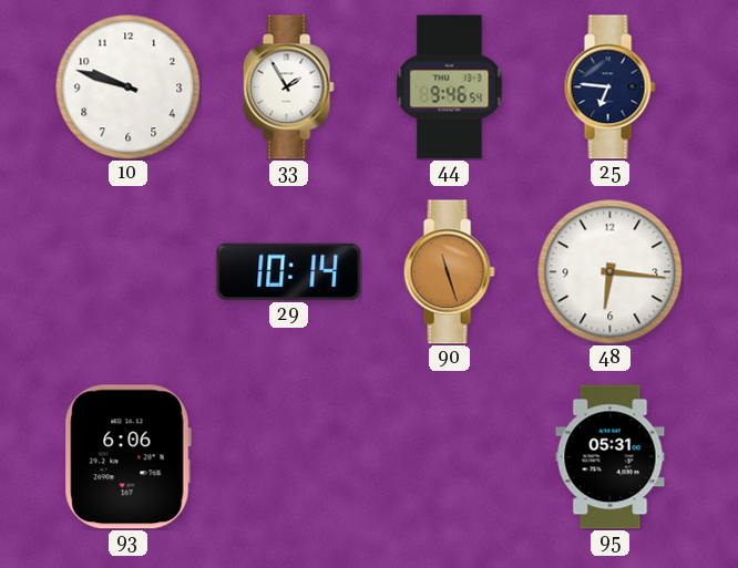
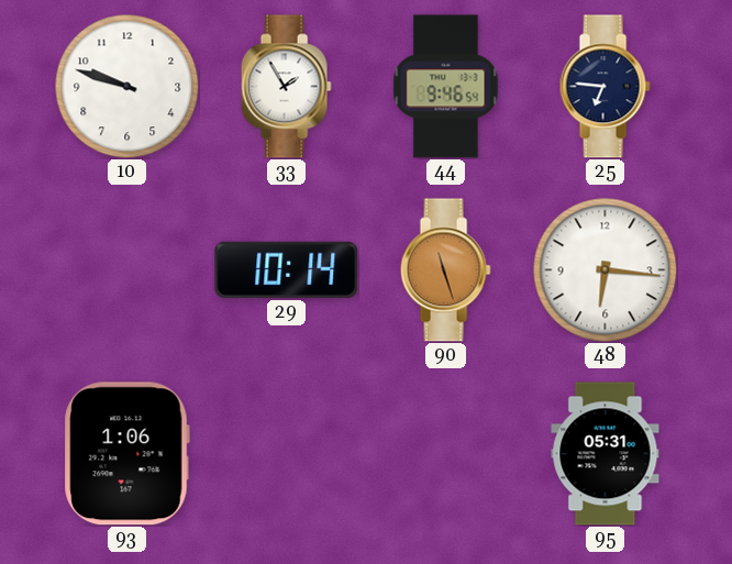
93: 6:06 -> 1:06 (126, 454)
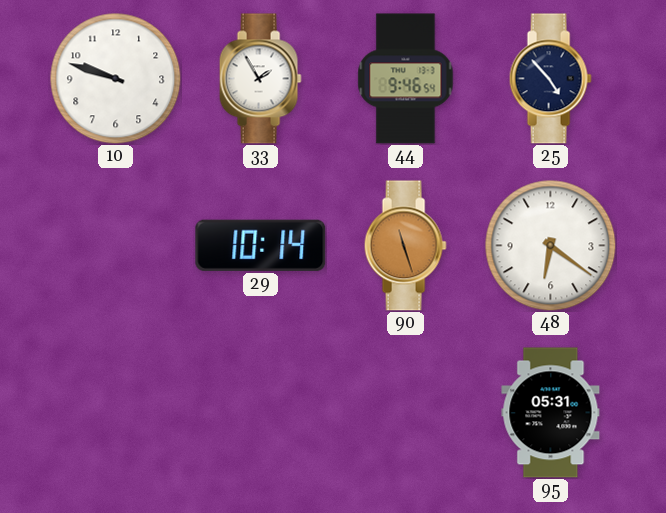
25: 6:46 -> 4:53 (550, 79)
48: 6:16 -> 6:21 (551, 246)
93: 1:06 -> none (126, 454)
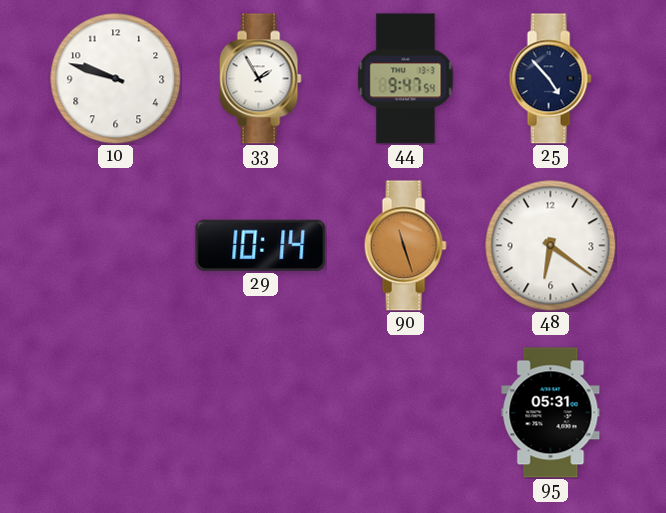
44: 9:46 -> 9:47 (406, 79)
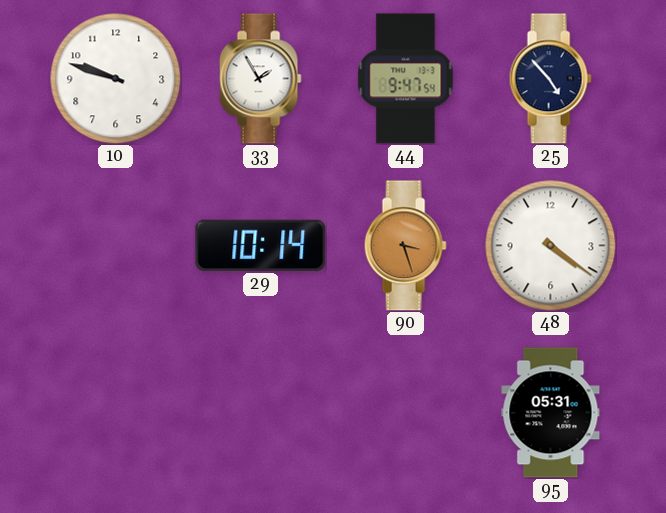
90: 11:27 -> 3:27 (405, 246)
48: 6:21 -> 4:21 (551, 246)
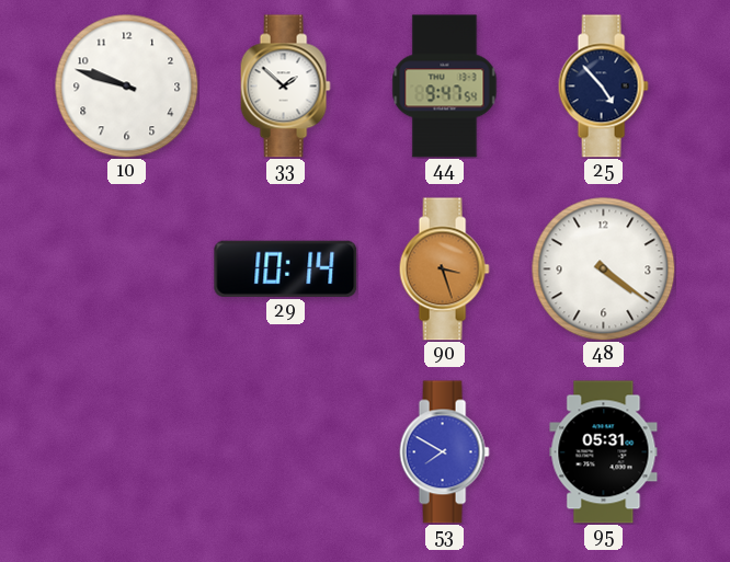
33: 1:55 -> 1:52 (285, 87)
53: none -> 7:50 (444, 452)
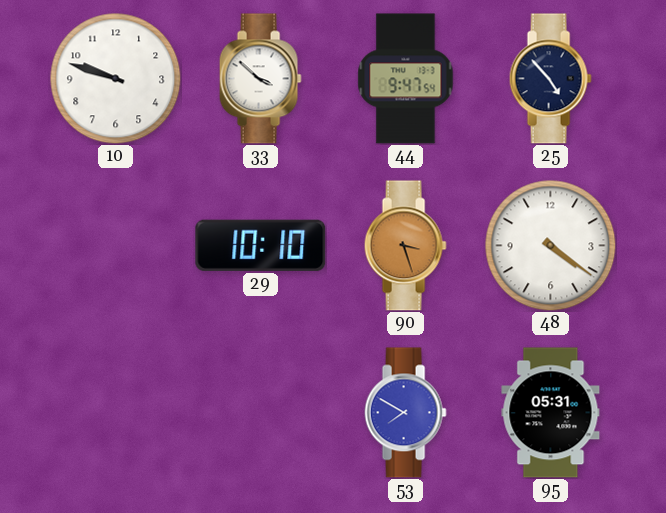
33: 1:52 -> 3:52 (260, 79)
29: 10:14 -> 10:10 (261, 245)
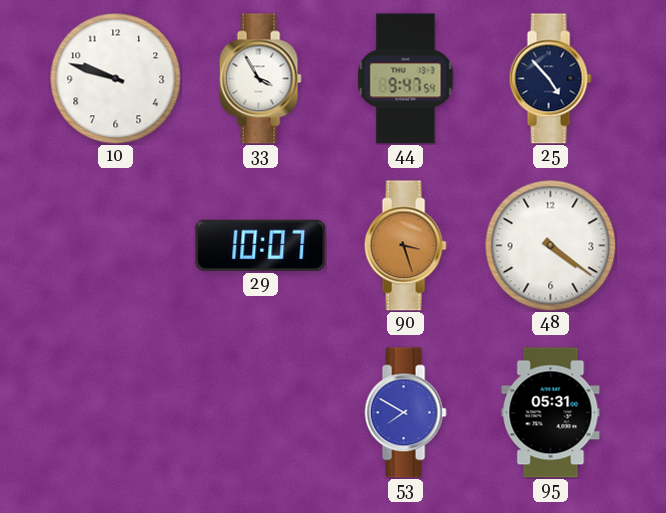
33: 3:52 -> 3:55 (260, 79)
29: 10:10 -> 10:07 (261, 245)
